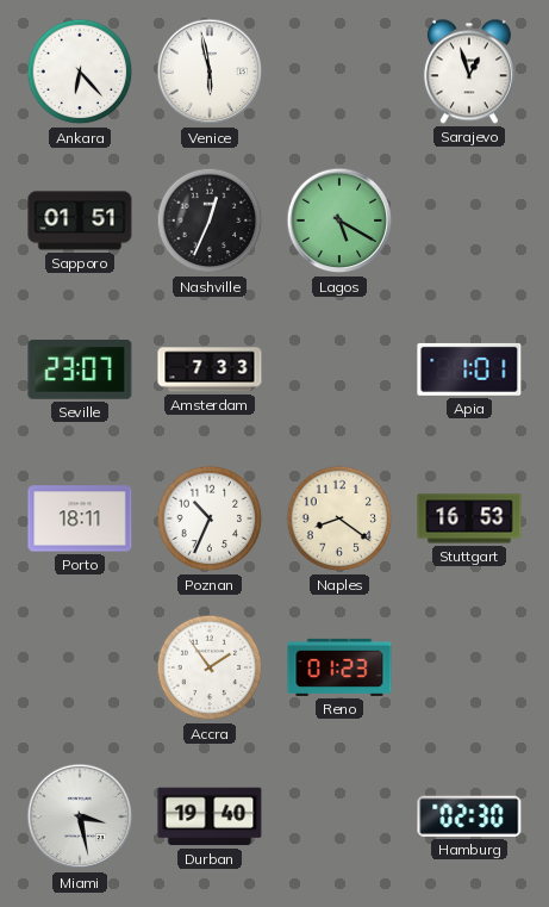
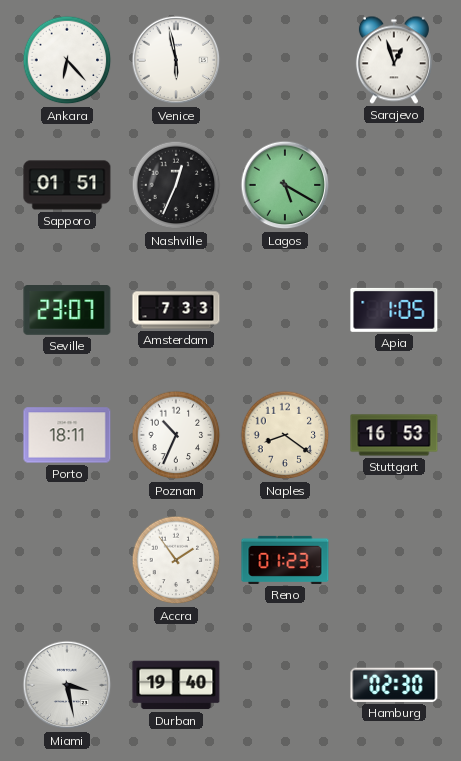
Apia: 1:01 -> 1:05 (394, 310)
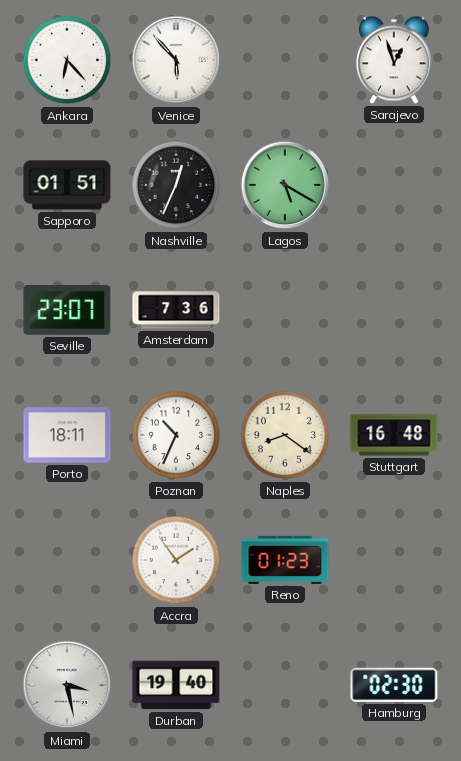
Venice: 5:58 -> 5:53 (176, 60)
Amsterdam: 7:33 -> 7:36 (176, 310)
Apia: 1:05 -> none (394, 310)
Stuttgart: 16:53 -> 16:48 (394, 435)
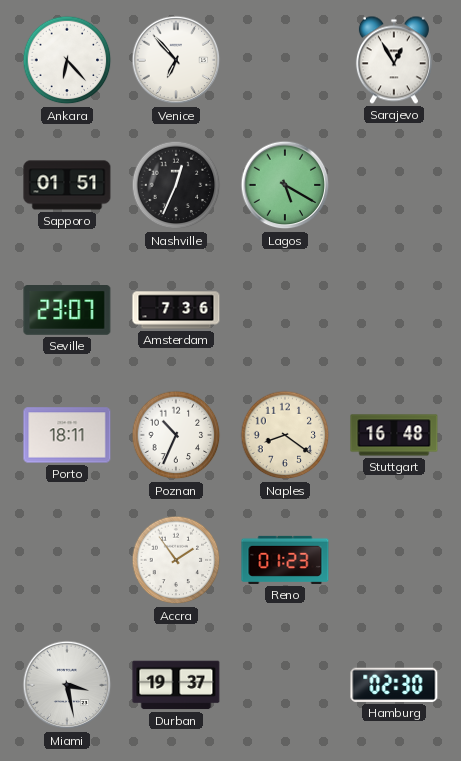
Venice: 5:53 -> 6:53 (176, 60)
Sarajevo: 12:57 -> 12:55 (394, 60)
Durban: 19:40 -> 19:37 (176, 685)
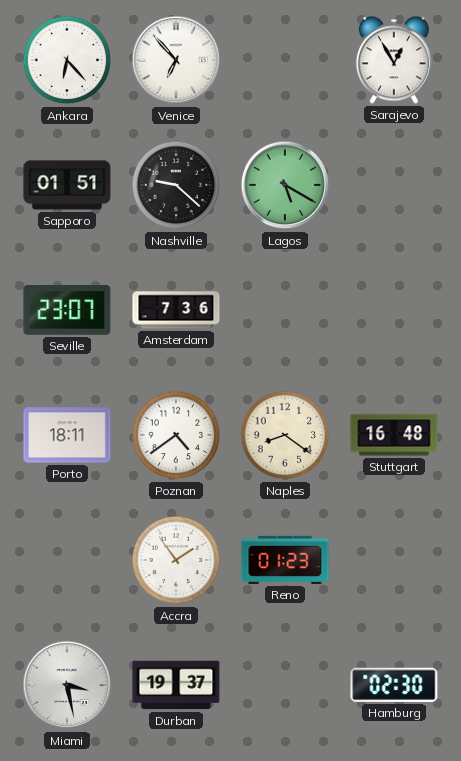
Nashville: 12:34 -> 9:22 (176, 185)
Poznan: 10:34 -> 4:39 (176, 435)
